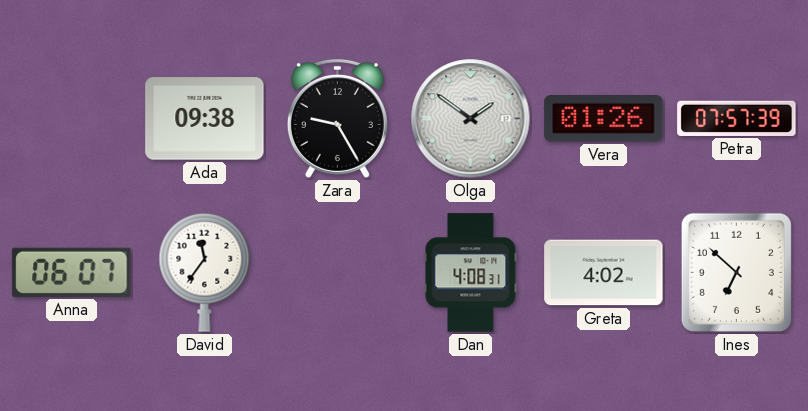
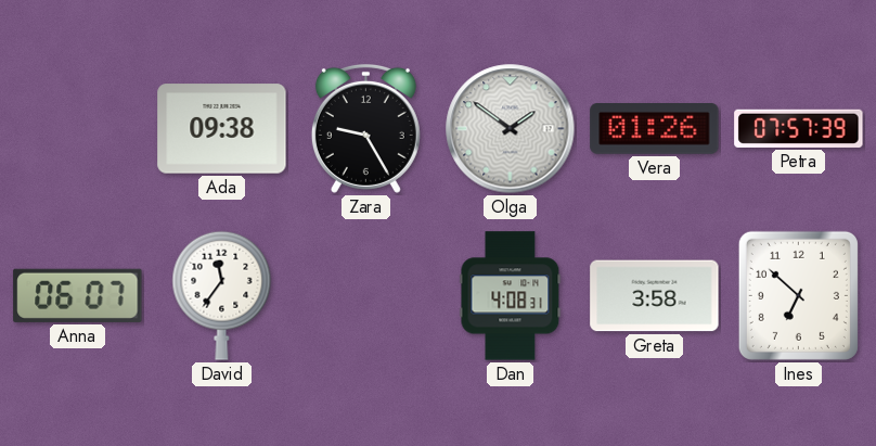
Greta: 4:02 -> 3:58 (655, 296)
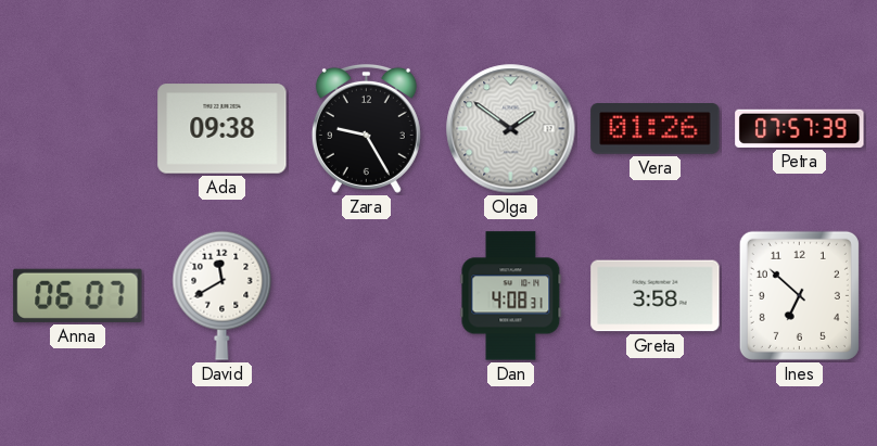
David: 11:36 -> 11:40 (223, 295)
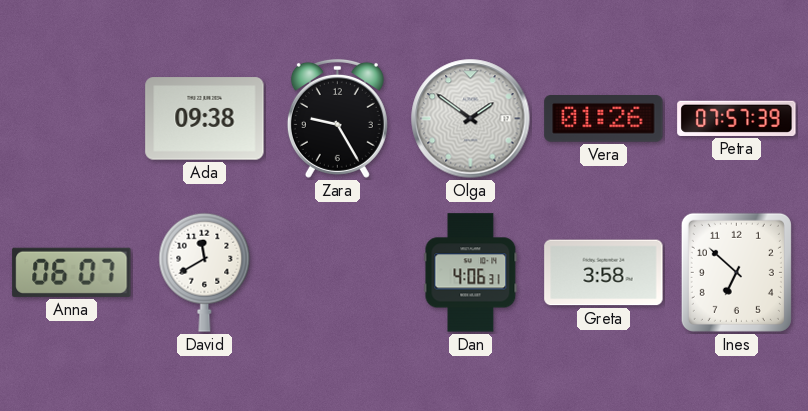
Dan: 4:08 -> 4:06 (471, 273)
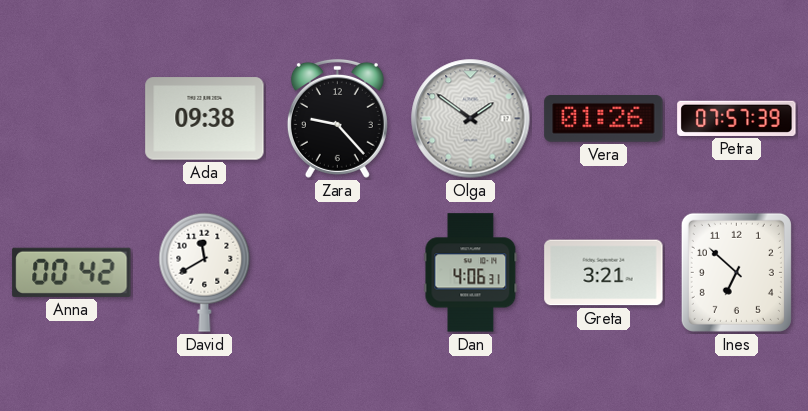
Zara: 9:25 -> 9:23 (337, 118)
Anna: 06:07 -> 00:42 (72, 272)
Greta: 3:58 -> 3:21 (604, 273)
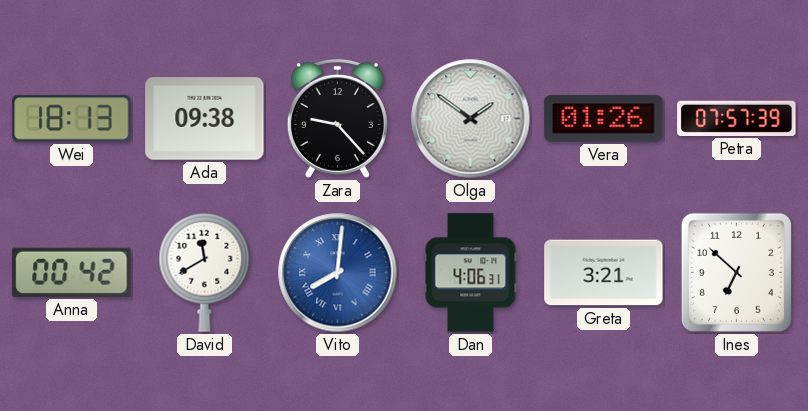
Wei: none -> 18:13 (72, 119)
Vito: none -> 8:01 (338, 273)
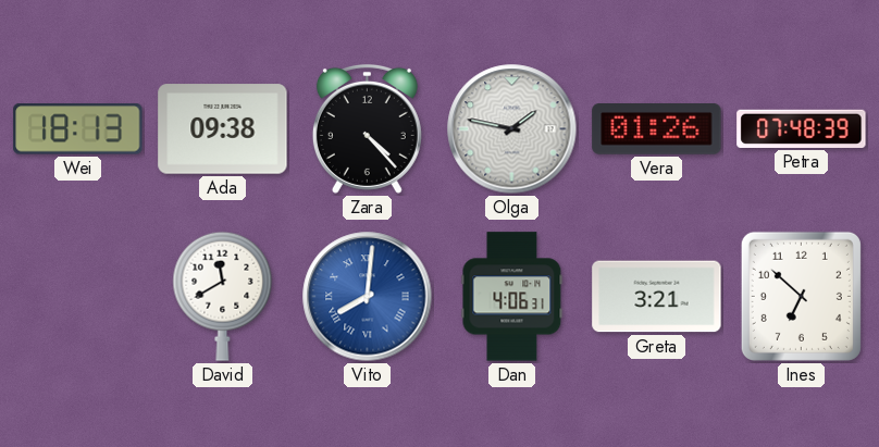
Zara: 9:23 -> 4:23 (367, 128)
Olga: 1:51 -> 1:47 (512, 129)
Petra: 07:57 -> 07:48 (802, 128)
Anna: 00:42 -> none (72, 272)
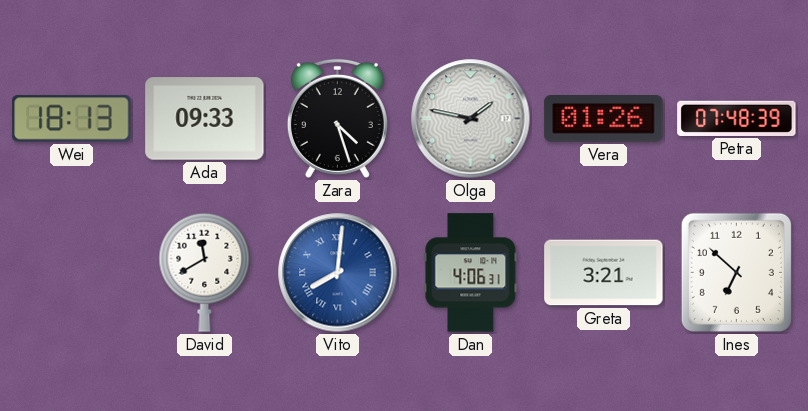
Ada: 09:38 -> 09:33 (205, 119)
Zara: 4:23 -> 4:27 (337, 118)
